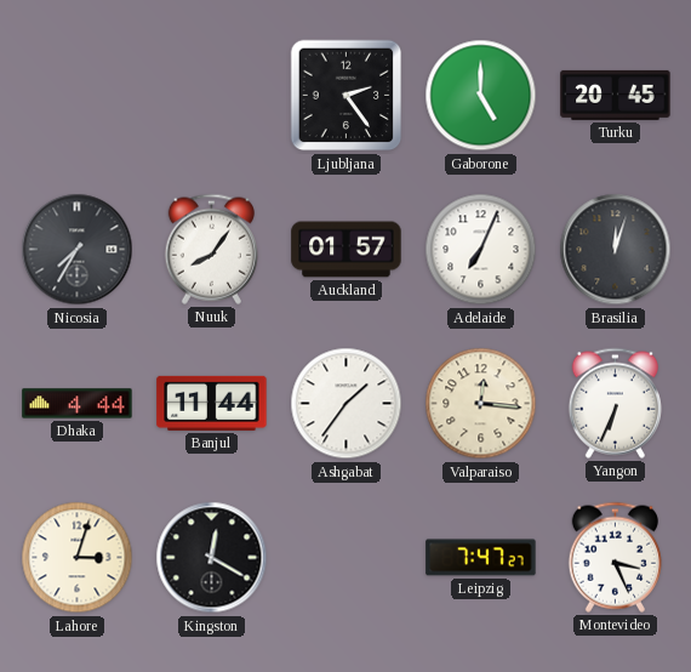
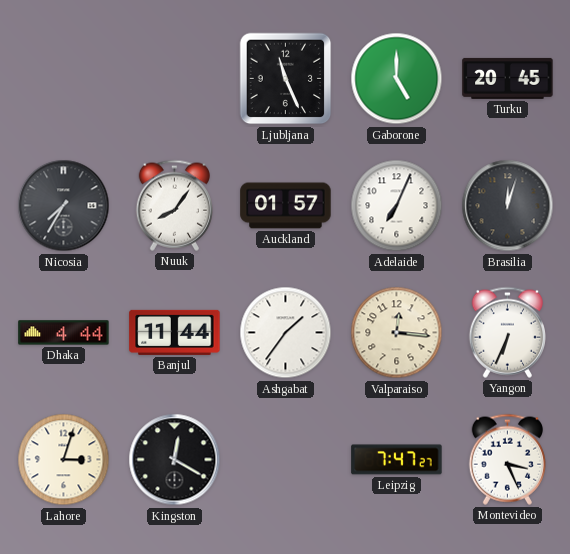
Ljubljana: 2:24 -> 11:26 (286, 79)
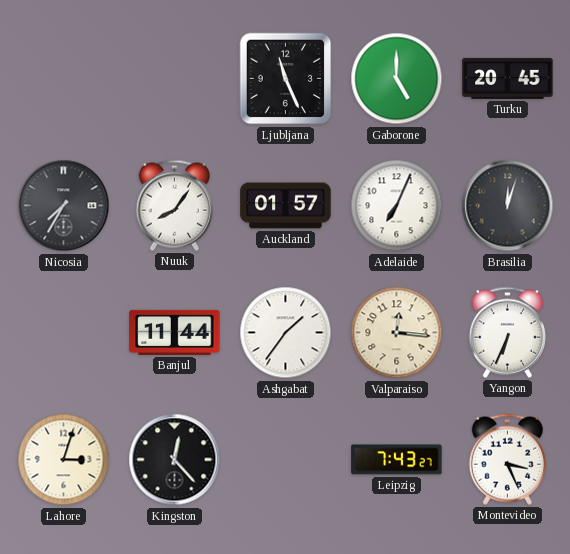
Dhaka: 4:44 -> none (64, 333)
Kingston: 12:20 -> 12:23 (175, 460)
Leipzig: 7:47 -> 7:43 (397, 460)
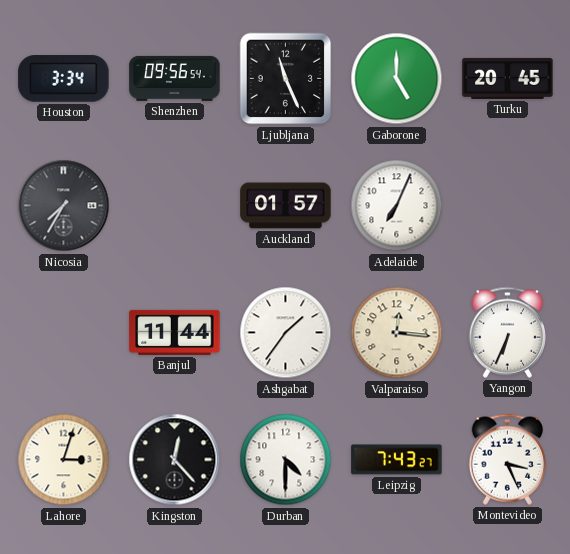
Houston: none -> 3:34 (64, 79)
Shenzhen: none -> 09:56 (175, 78)
Nuuk: 8:06 -> none (174, 205)
Brasilia: 12:03 -> none (508, 206)
Durban: none -> 4:30 (286, 460)
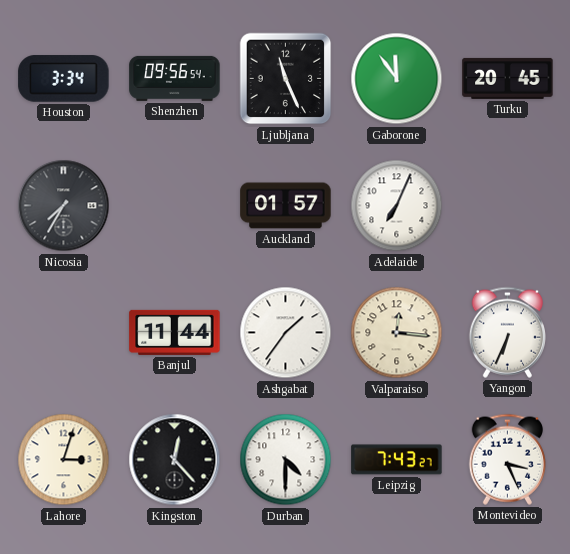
Gaborone: 5:00 -> 11:54 (397, 79)
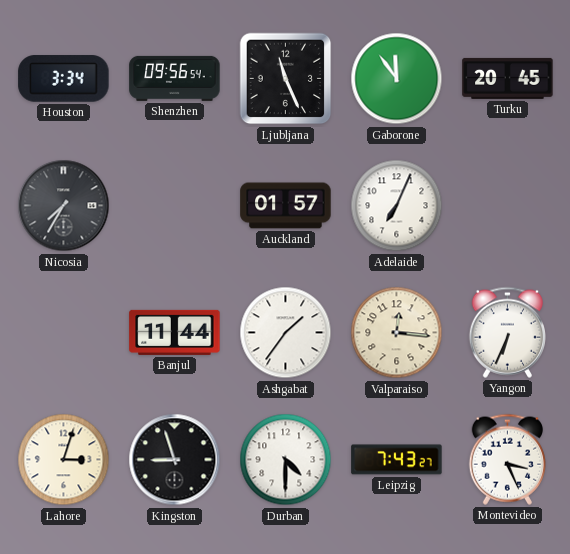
Kingston: 12:23 -> 8:57 (175, 460)
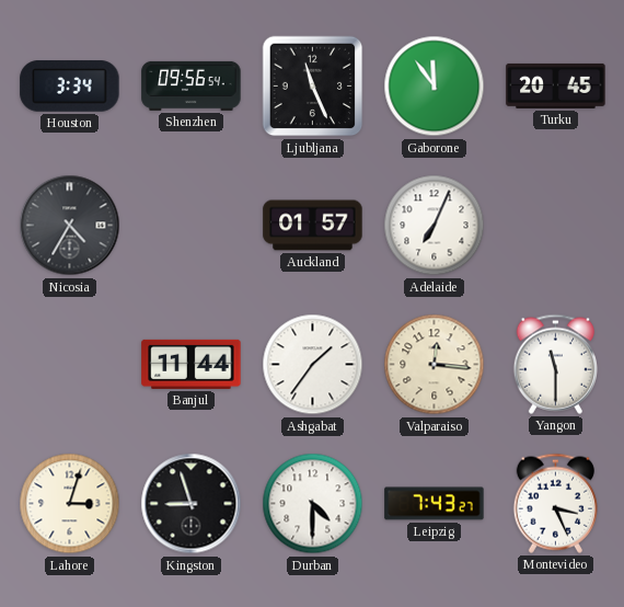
Nicosia: 7:35 -> 4:35 (70, 226)
Yangon: 6:34 -> 11:30 (555, 364)
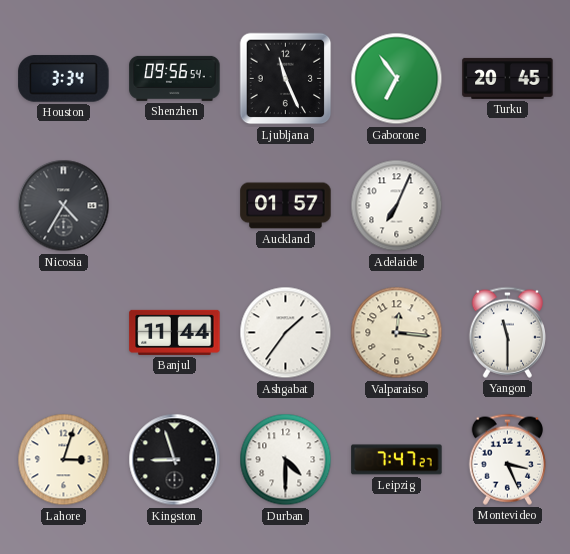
Gaborone: 11:54 -> 6:54 (397, 79)
Leipzig: 7:43 -> 7:47 (397, 460)
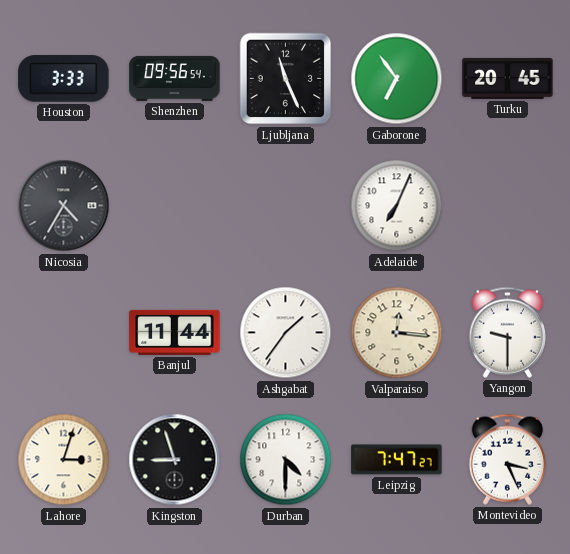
Houston: 3:34 -> 3:33 (64, 79)
Auckland: 01:57 -> none (286, 206)
Yangon: 11:30 -> 9:30 (507, 332)
